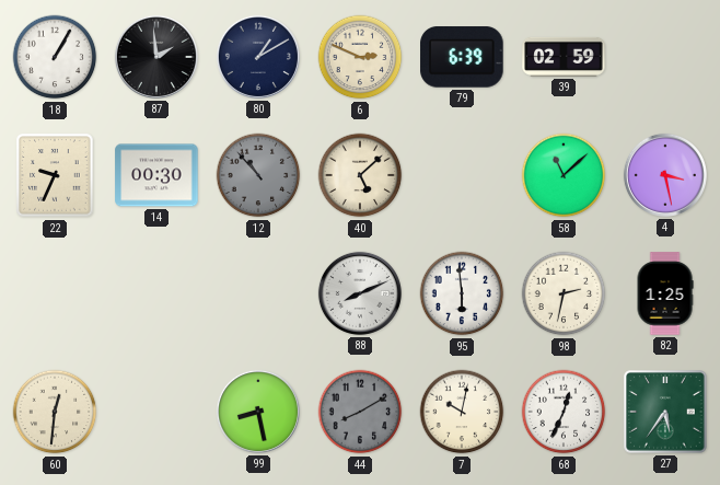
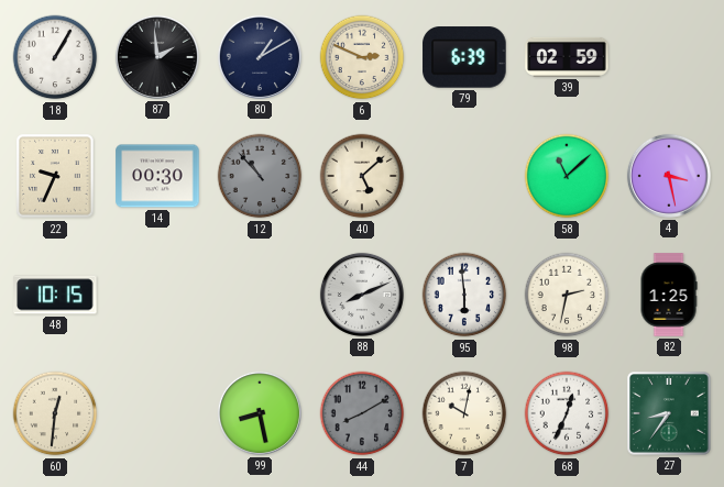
48: none -> 10:15 (55, 295)
27: 5:36 -> 8:36 (669, 413)
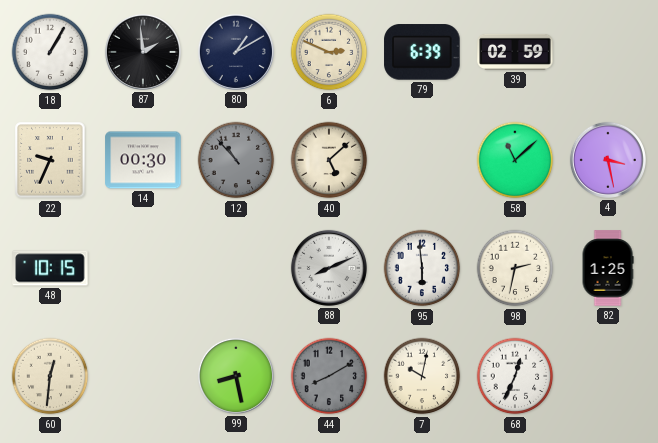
27: 8:36 -> none (669, 413)
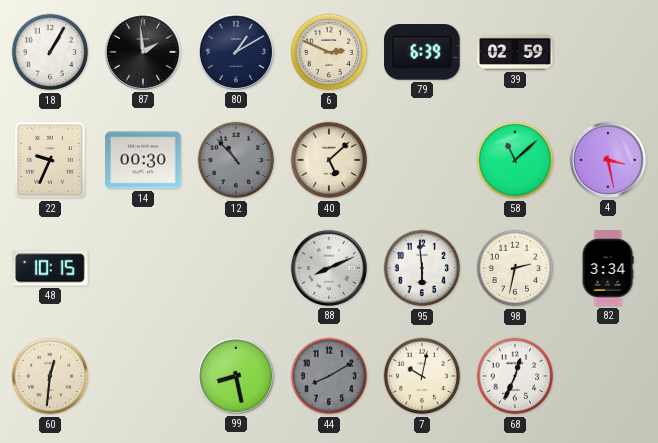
82: 1:25 -> 3:34 (608, 268)
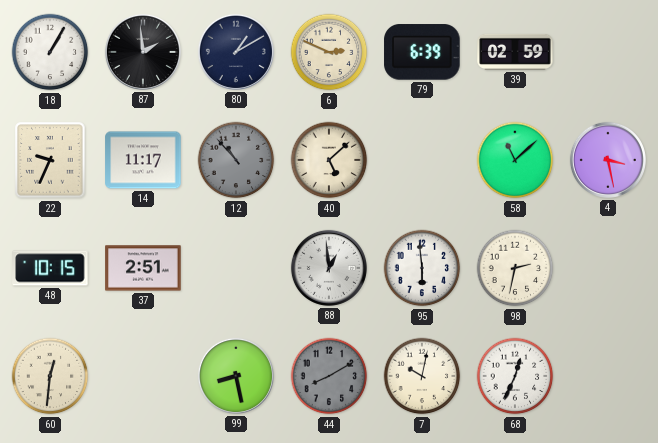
14: 00:30 -> 11:17 (143, 160)
37: none -> 2:51 (143, 268)
88: 8:11 -> 12:59 (329, 268)
82: 3:34 -> none (608, 268)
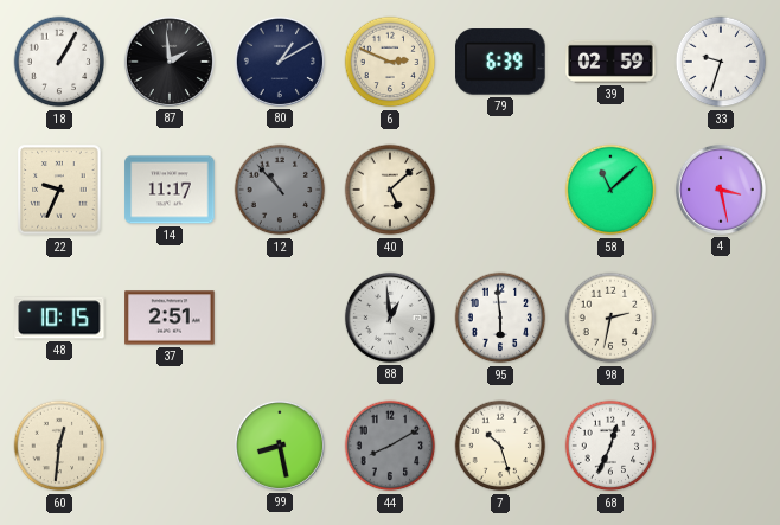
33: none -> 9:33 (721, 62)
7: 10:02 -> 10:27 (500, 446)
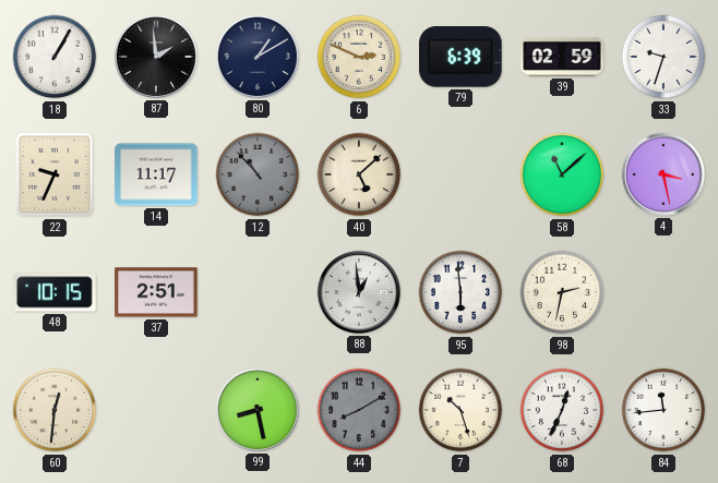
84: none -> 11:44 (663, 410)
